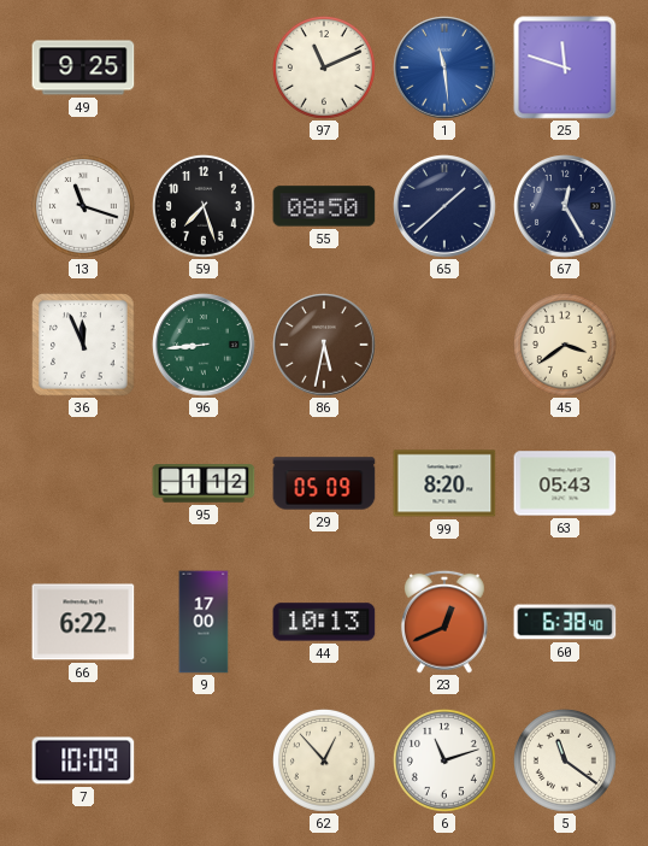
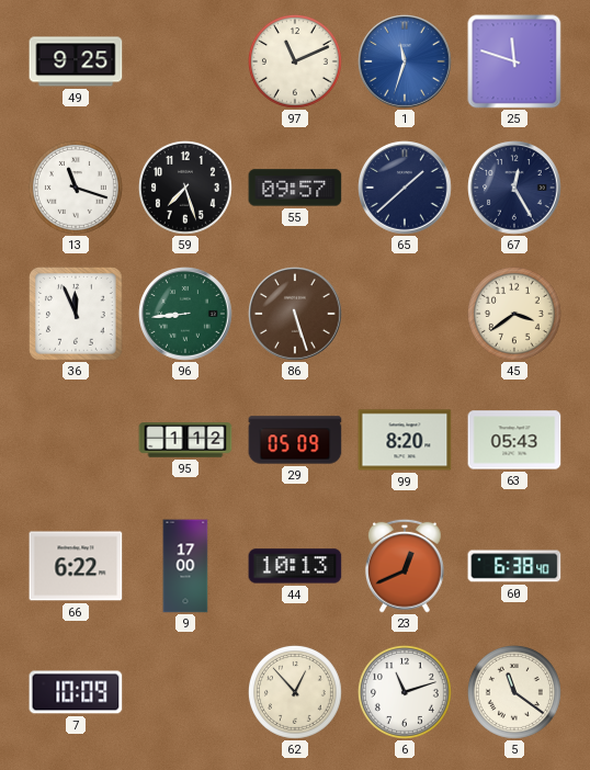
1: 11:29 -> 11:33 (405, 61)
55: 08:50 -> 09:57 (295, 188)
86: 5:32 -> 5:27 (295, 314)
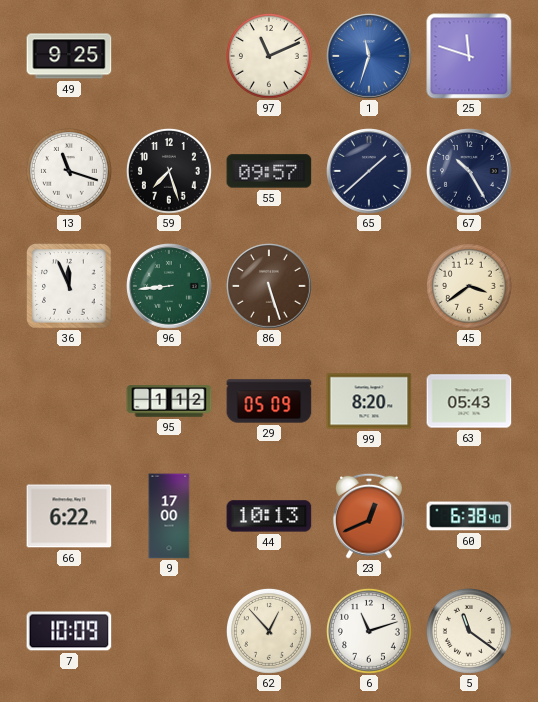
67: 12:25 -> 10:25 (469, 171)
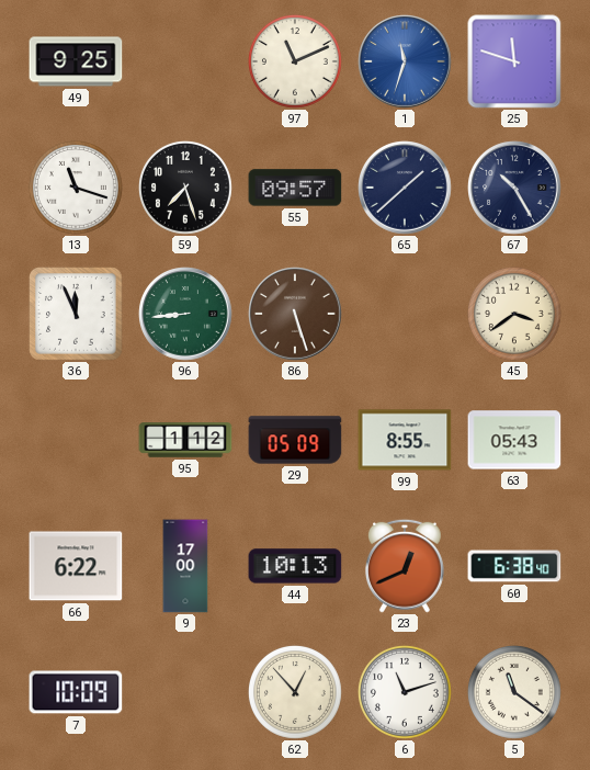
99: 8:20 -> 8:55 (405, 440)
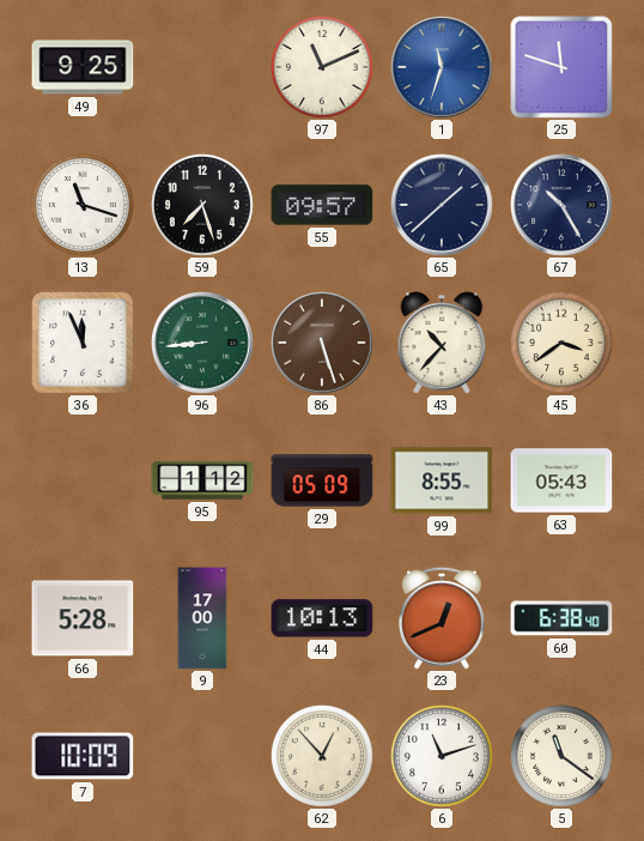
43: none -> 10:37 (442, 343)
66: 6:22 -> 5:28 (83, 618)
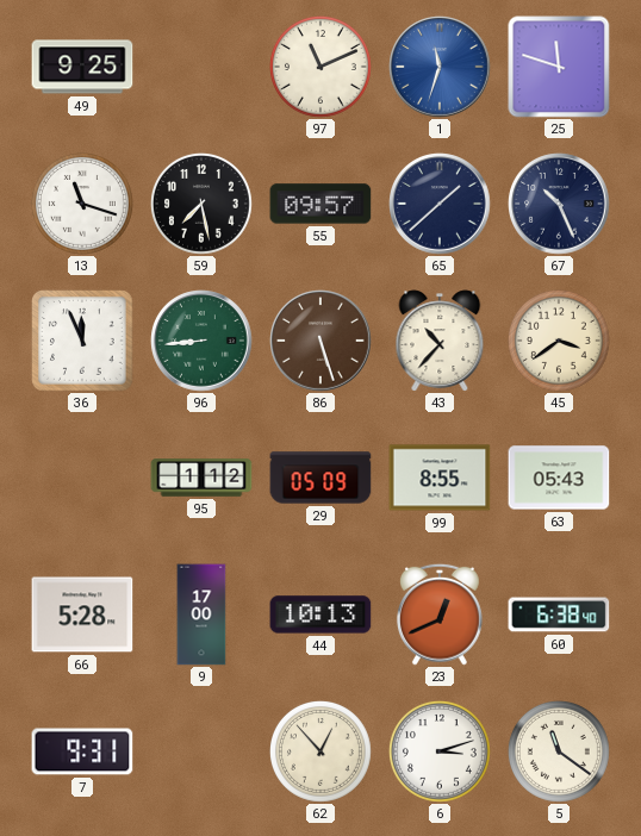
59: 7:27 -> 7:28 (201, 204)
67: 10:25 -> 10:26 (559, 204)
7: 10:09 -> 9:31 (82, 751)
6: 11:12 -> 3:12 (440, 751)
